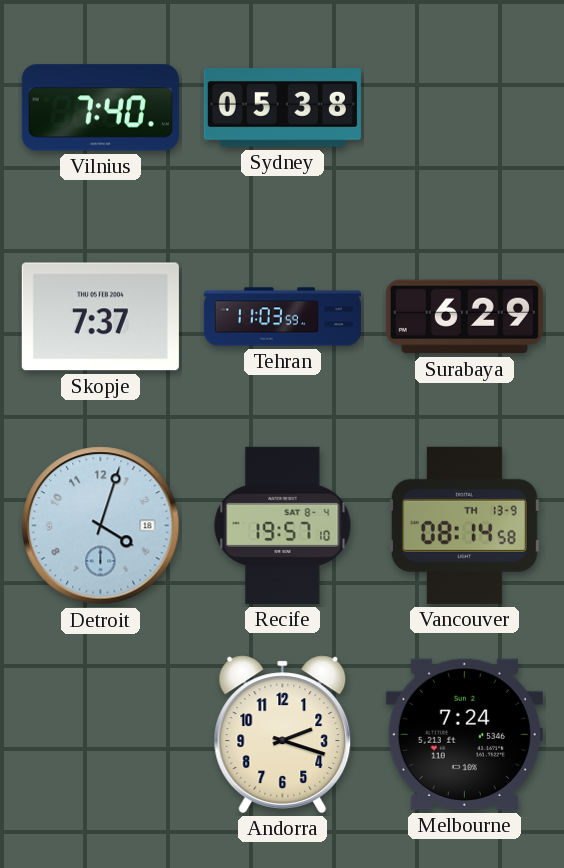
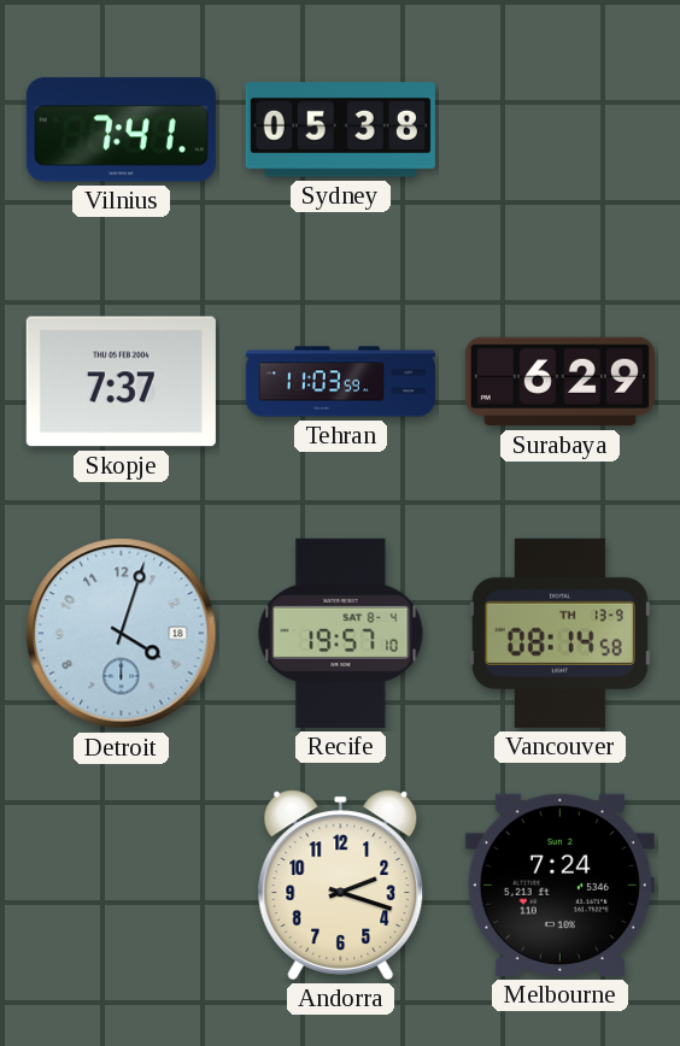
Vilnius: 7:40 -> 7:41 (121, 130)
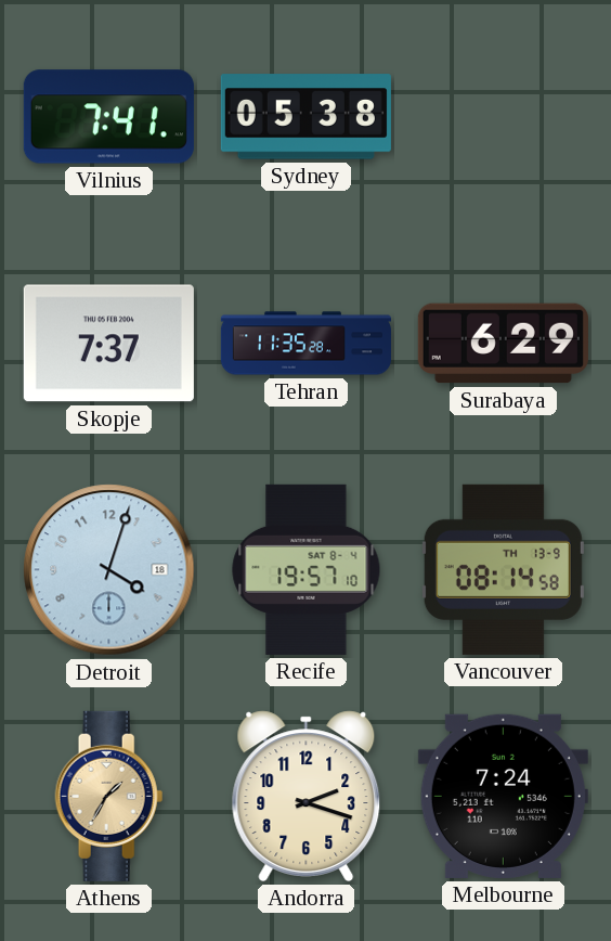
Tehran: 11:03 -> 11:35 (305, 344)
Athens: none -> 1:35 (109, 796)
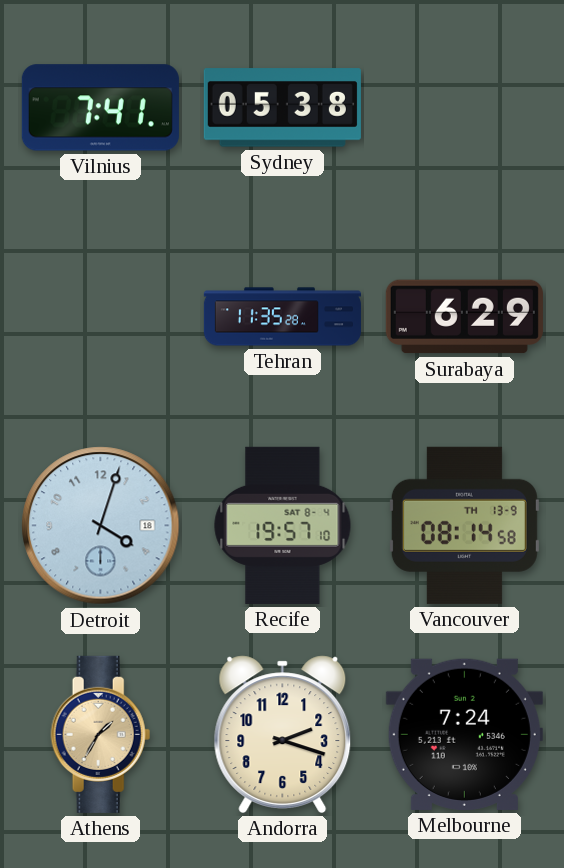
Skopje: 7:37 -> none (108, 344)
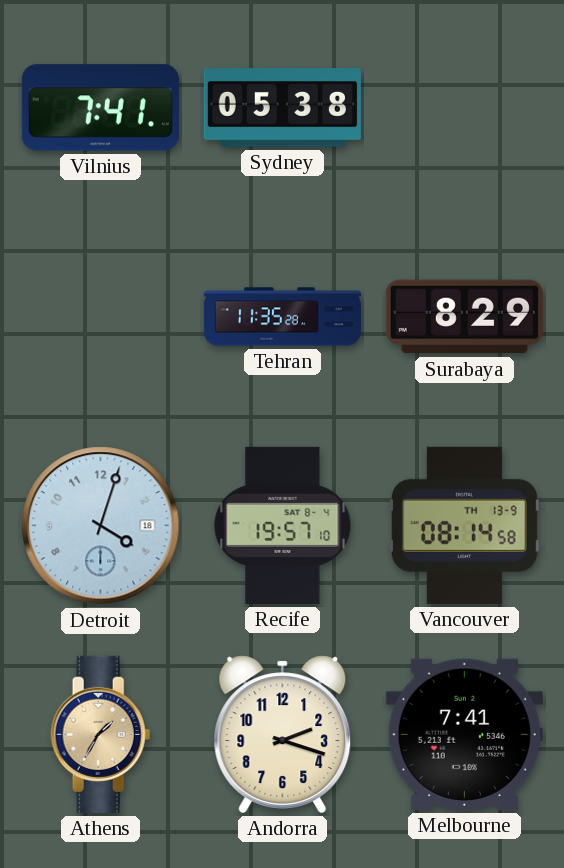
Surabaya: 6:29 -> 8:29 (464, 317)
Melbourne: 7:24 -> 7:41 (464, 734)
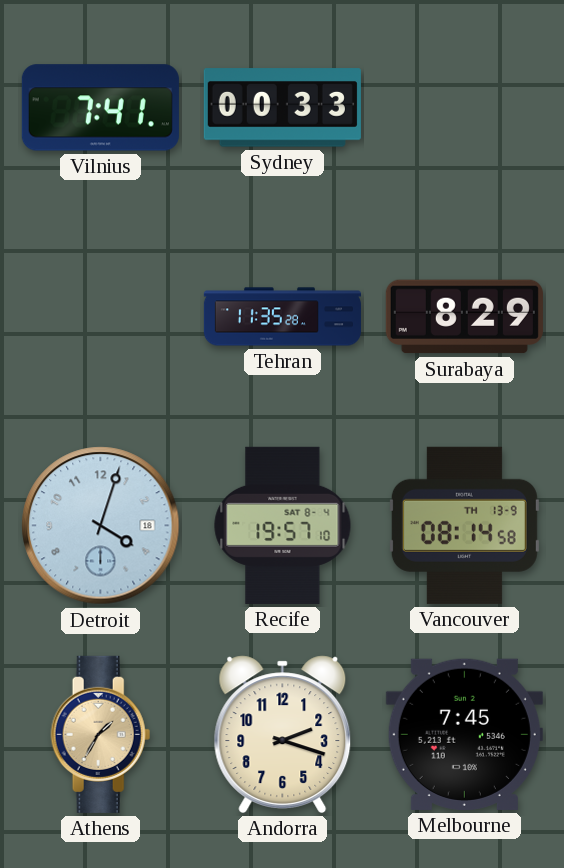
Sydney: 05:38 -> 00:33 (282, 108)
Melbourne: 7:41 -> 7:45 (464, 734)
